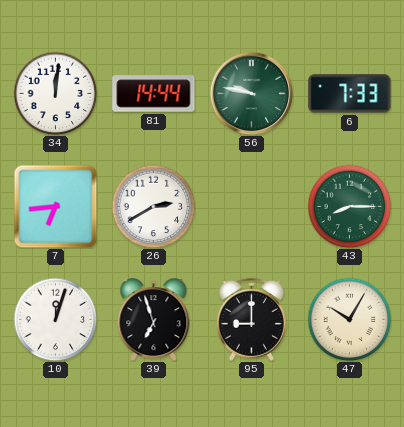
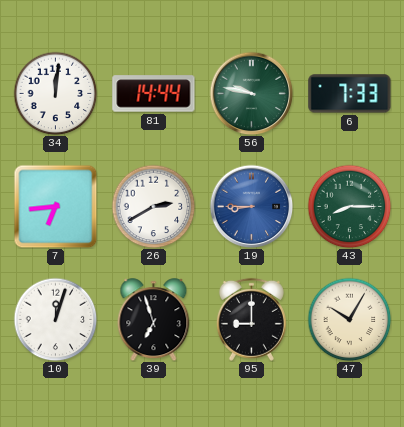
19: none -> 8:45 (251, 206)
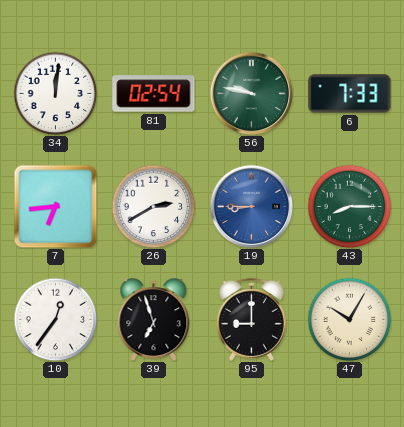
81: 14:44 -> 02:54 (154, 94)
10: 12:03 -> 12:36 (55, 319)
